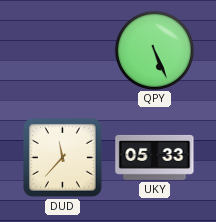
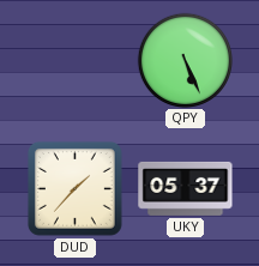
DUD: 11:37 -> 1:37 (74, 188)
UKY: 05:33 -> 05:37 (186, 188)
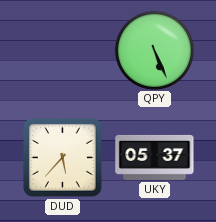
DUD: 1:37 -> 5:37 (62, 157)
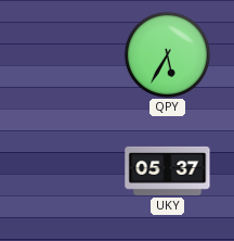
QPY: 5:26 -> 5:35 (167, 54)
DUD: 5:37 -> none (62, 157)
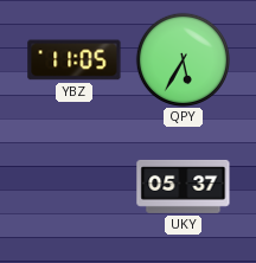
YBZ: none -> 11:05 (75, 60)
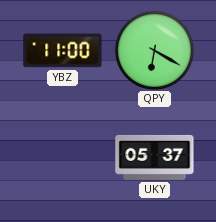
YBZ: 11:05 -> 11:00 (63, 51)
QPY: 5:35 -> 6:20 (154, 50)
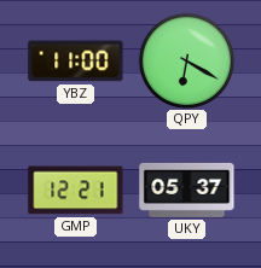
GMP: none -> 12:21 (76, 191)
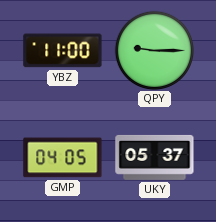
QPY: 6:20 -> 9:15 (154, 50)
GMP: 12:21 -> 04:05 (63, 158)
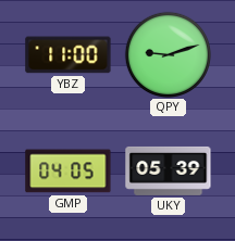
QPY: 9:15 -> 9:12 (168, 54)
UKY: 05:37 -> 05:39 (169, 170)
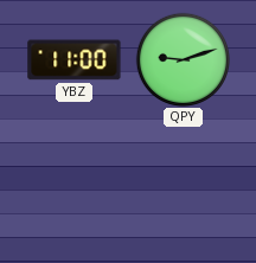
GMP: 04:05 -> none (69, 172)
UKY: 05:39 -> none (169, 170)
